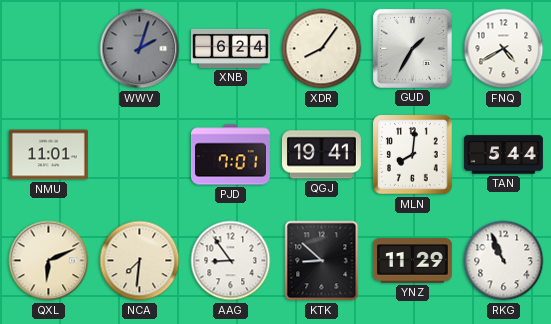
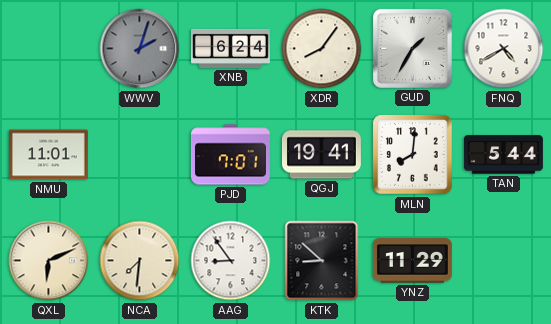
RKG: 10:56 -> none (504, 261)
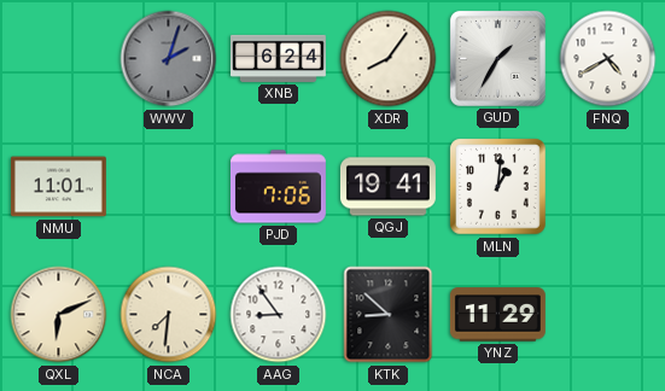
PJD: 7:01 -> 7:06 (278, 187)
MLN: 8:01 -> 1:01 (498, 187)
TAN: 5:44 -> none (503, 155)
